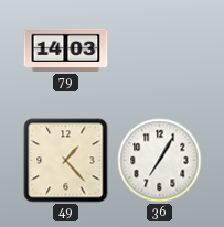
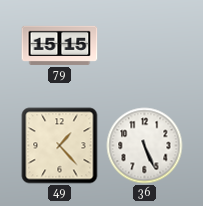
79: 14:03 -> 15:15 (60, 45)
36: 7:05 -> 5:26 (145, 146)
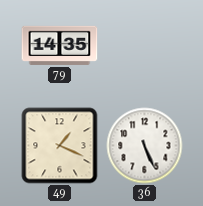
79: 15:15 -> 14:35 (60, 45)
49: 1:23 -> 1:19 (60, 146)
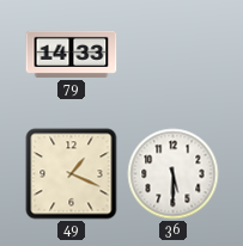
79: 14:35 -> 14:33 (72, 54)
36: 5:26 -> 5:30 (174, 174)
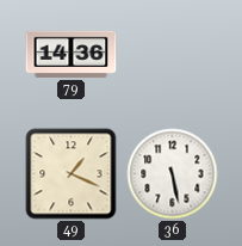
79: 14:33 -> 14:36 (72, 54)
36: 5:30 -> 5:28 (173, 174)
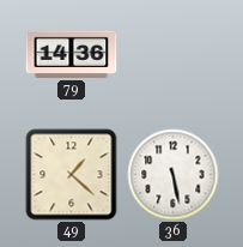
49: 1:19 -> 1:22 (72, 175)
